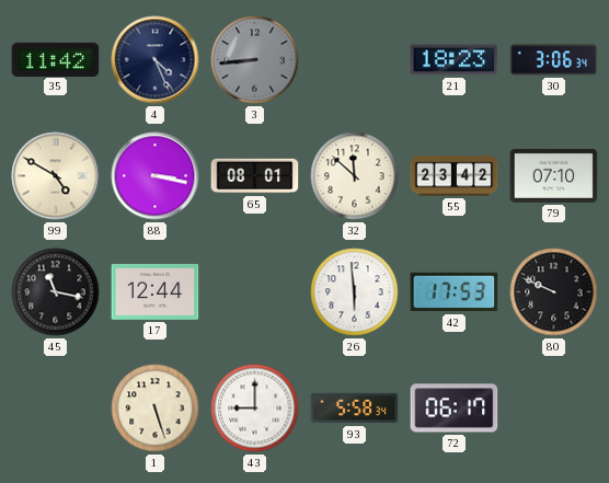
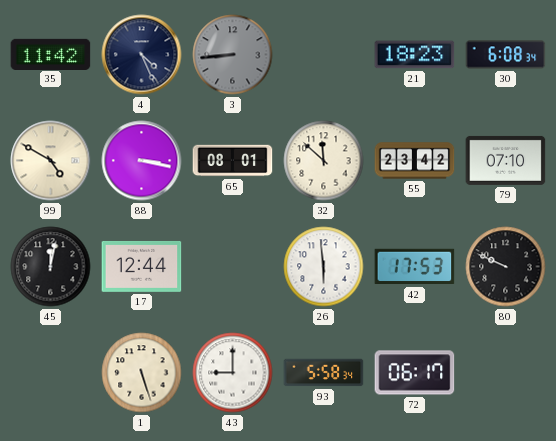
30: 3:06 -> 6:08 (506, 55)
45: 11:17 -> 12:02 (51, 267)
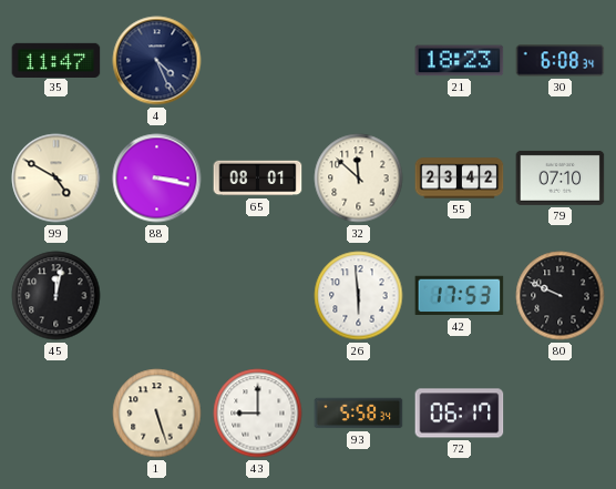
35: 11:42 -> 11:47 (57, 60)
3: 8:44 -> none (233, 55)
17: 12:44 -> none (142, 266)
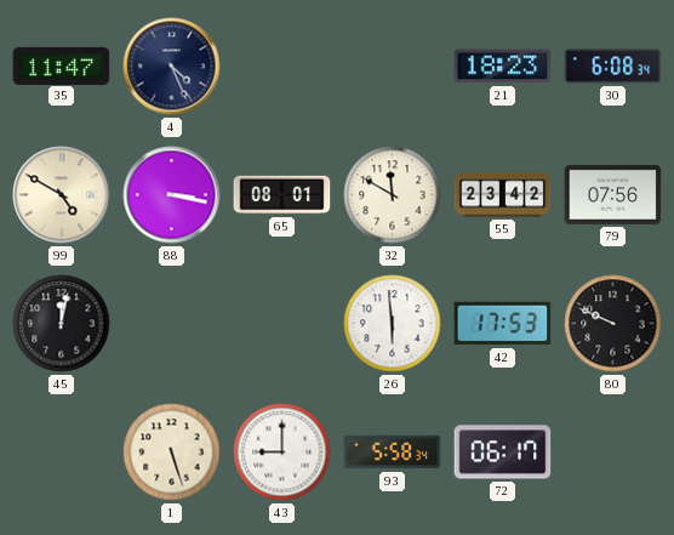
32: 11:52 -> 11:50 (393, 195)
79: 07:10 -> 07:56 (613, 194)
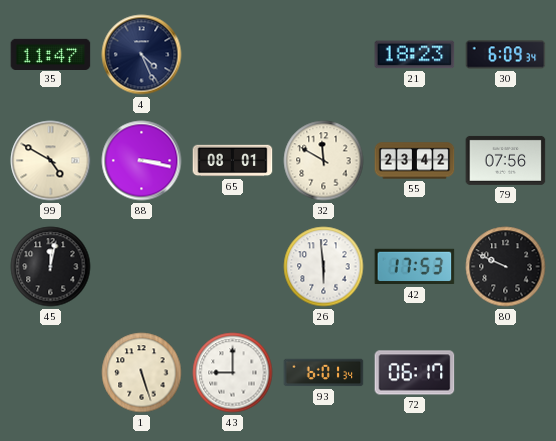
30: 6:08 -> 6:09 (506, 55)
93: 5:58 -> 6:01 (324, 373)
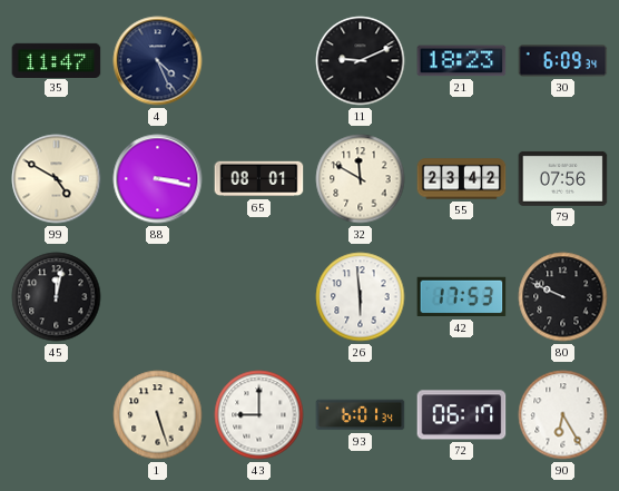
11: none -> 9:11 (361, 61)
90: none -> 6:25 (563, 415)
